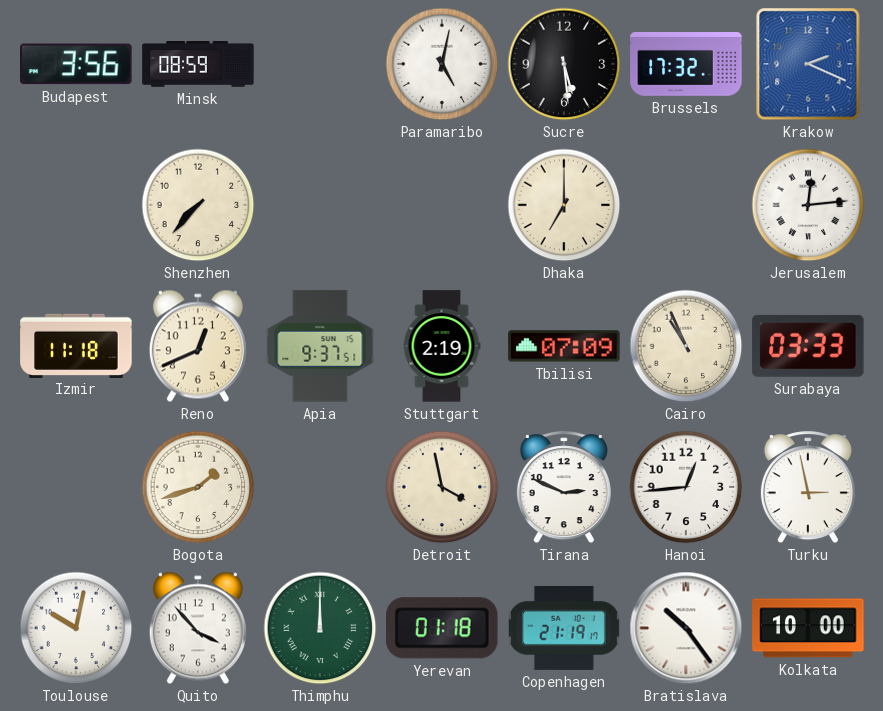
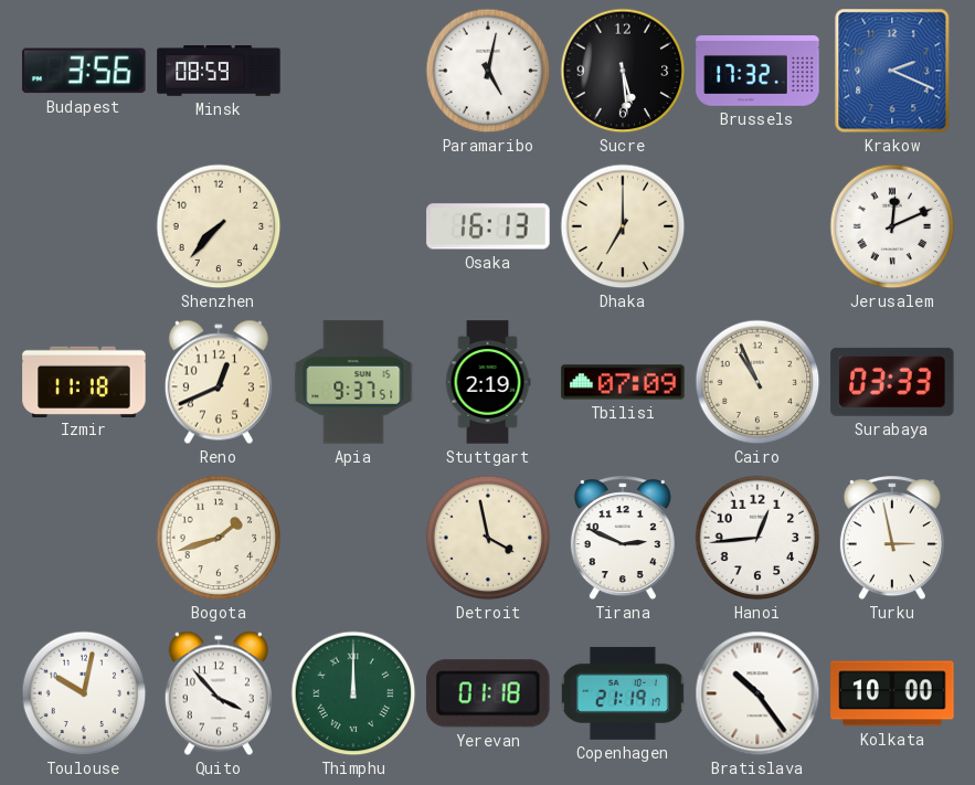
Osaka: none -> 16:13 (488, 226)
Jerusalem: 12:14 -> 12:11 (892, 226)
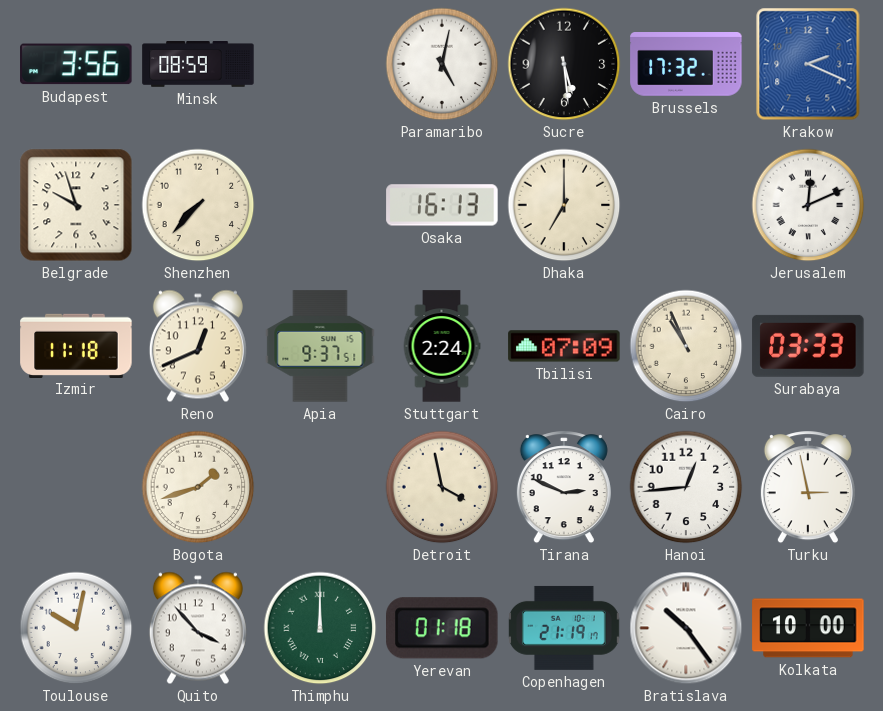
Belgrade: none -> 9:57 (76, 205)
Stuttgart: 2:19 -> 2:24 (442, 346)
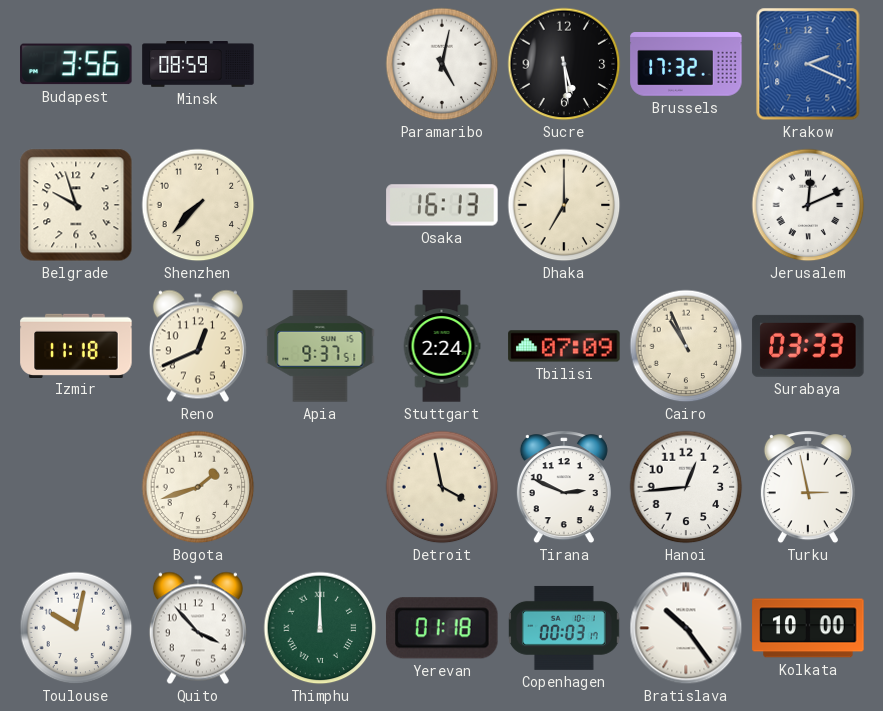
Copenhagen: 21:19 -> 00:03 (564, 628)
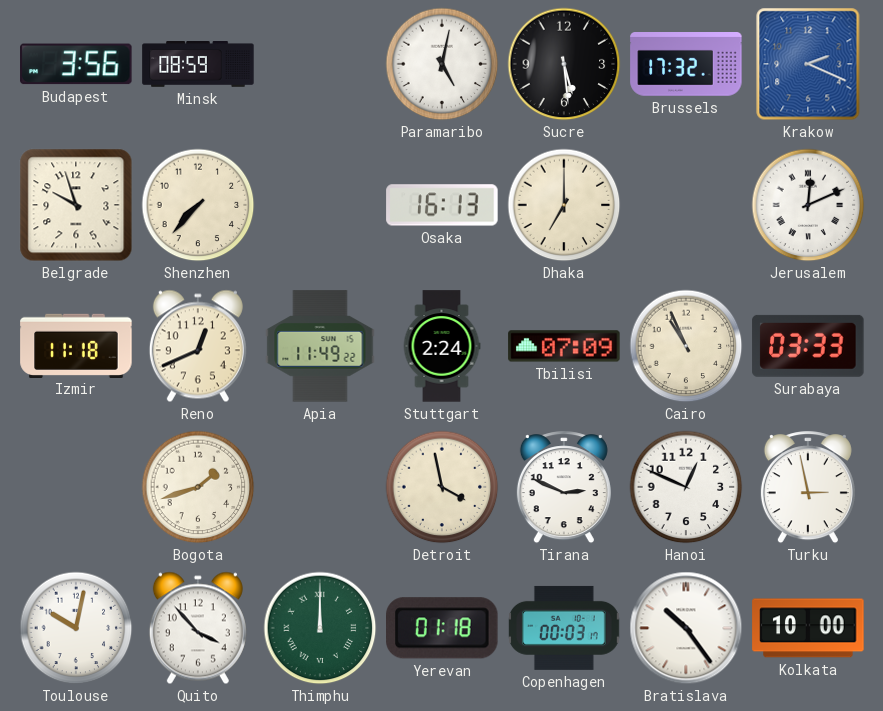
Apia: 9:37 -> 11:49 (320, 346)
Hanoi: 12:44 -> 12:49 (686, 487)
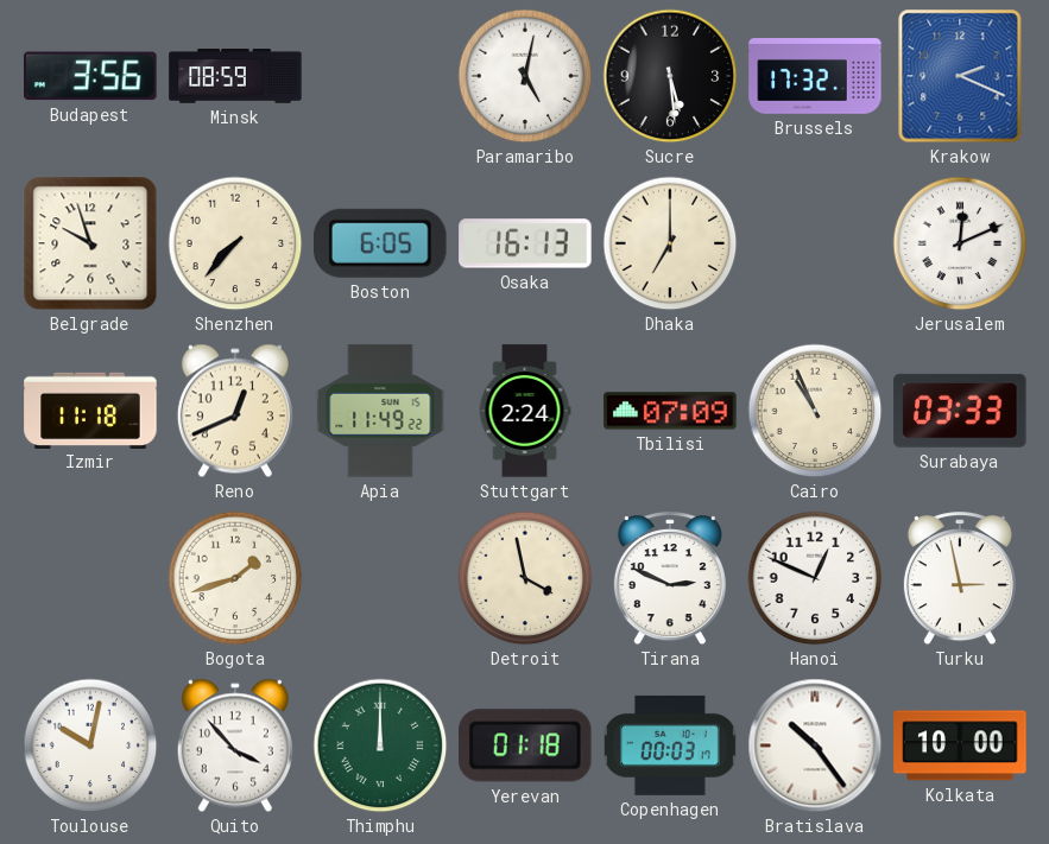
Boston: none -> 6:05 (381, 243)
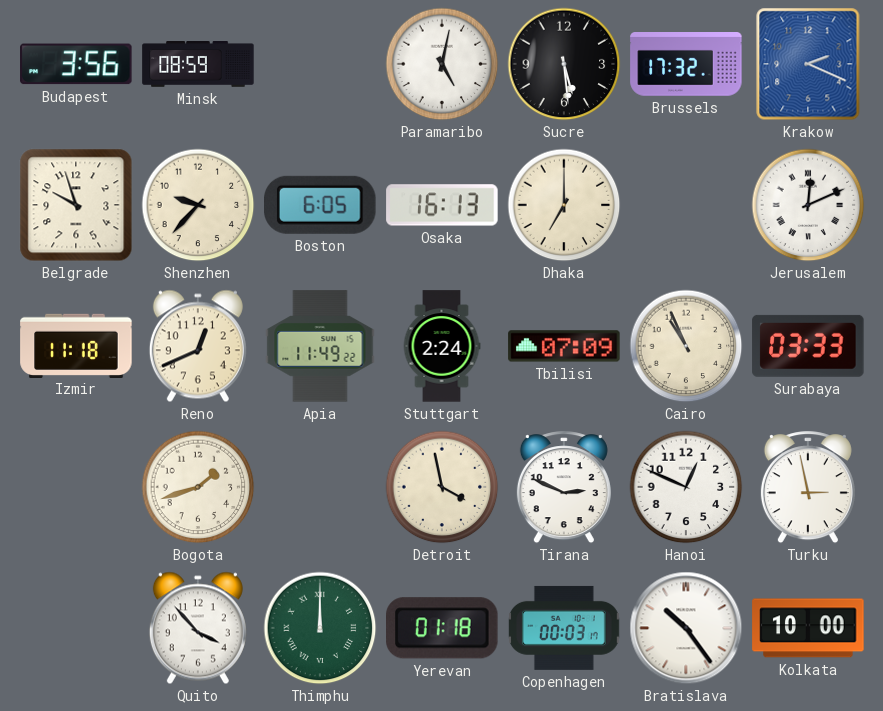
Shenzhen: 7:37 -> 9:37 (198, 205)
Toulouse: 10:02 -> none (90, 745)
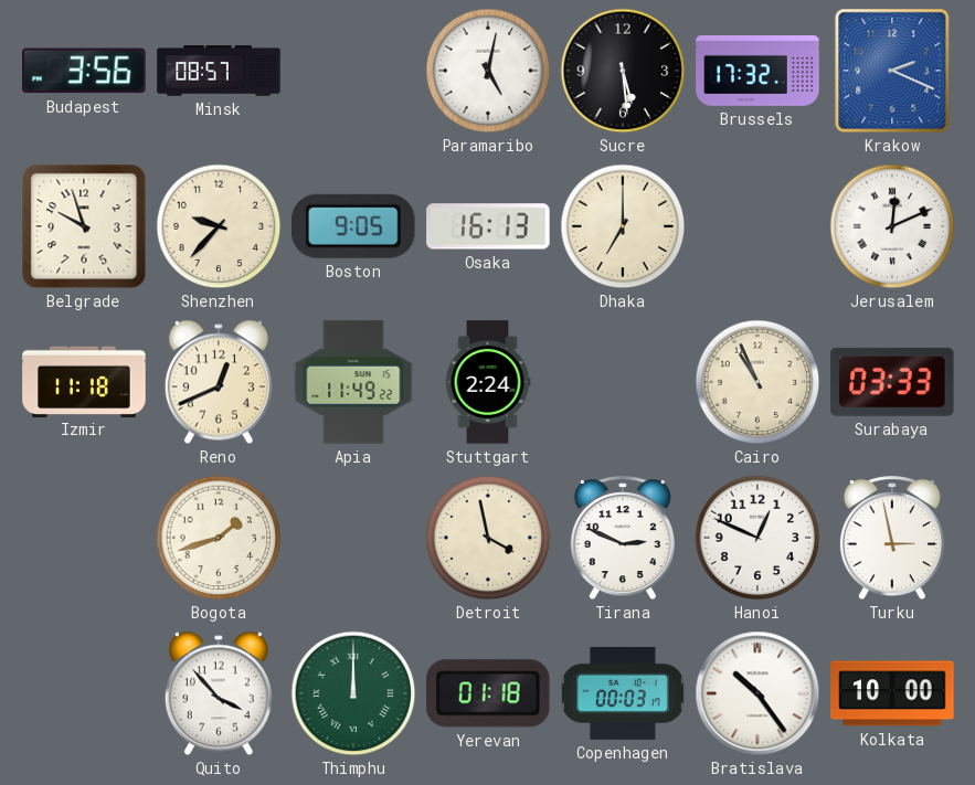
Minsk: 08:59 -> 08:57 (219, 71)
Boston: 6:05 -> 9:05 (354, 226)
Tbilisi: 07:09 -> none (564, 346)
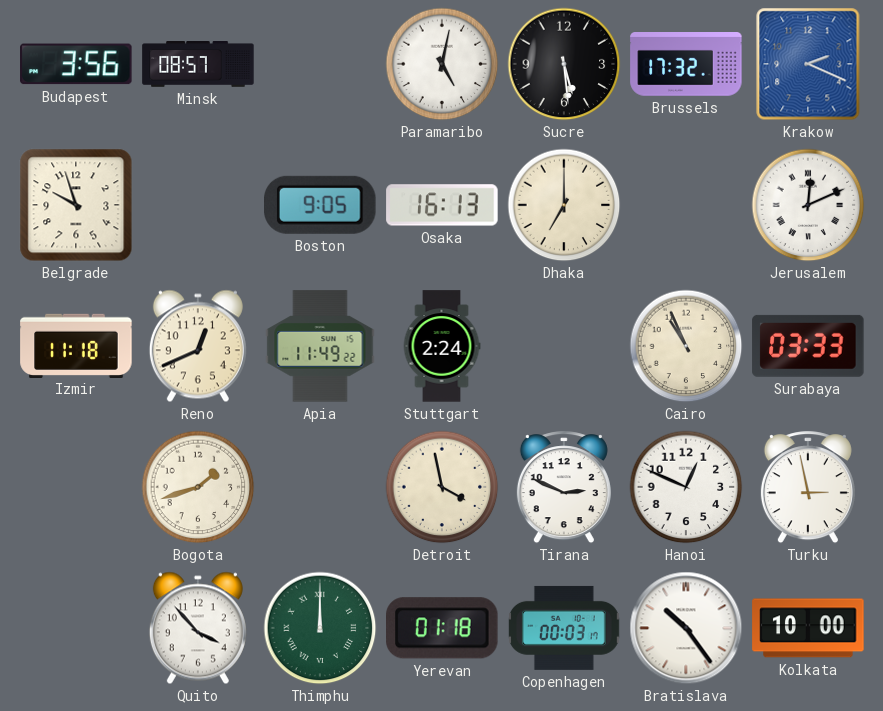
Shenzhen: 9:37 -> none (219, 226)
